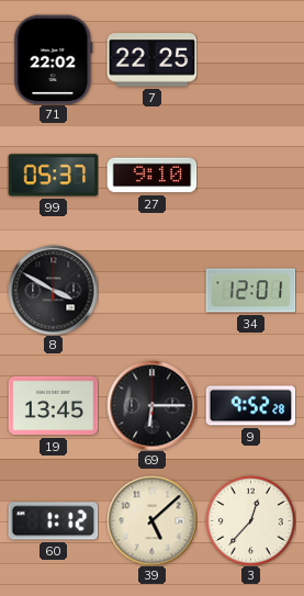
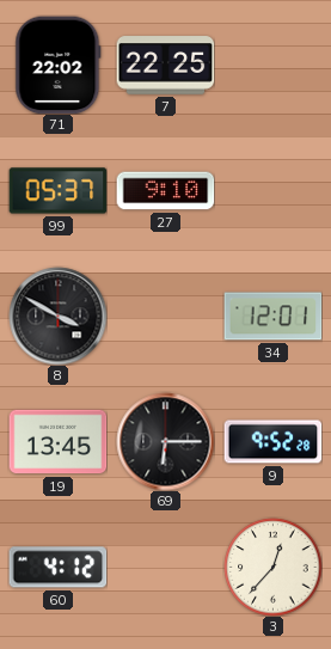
60: 1:12 -> 4:12 (57, 568)
39: 5:08 -> none (151, 520)
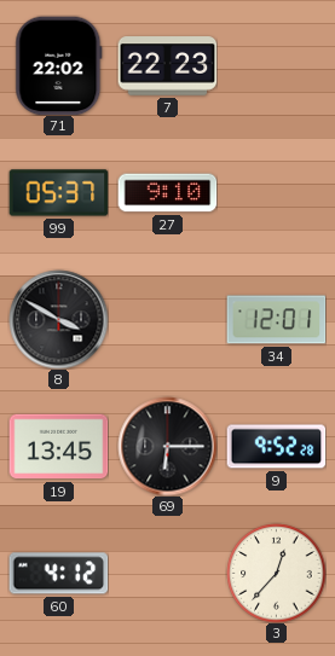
7: 22:25 -> 22:23 (167, 66)
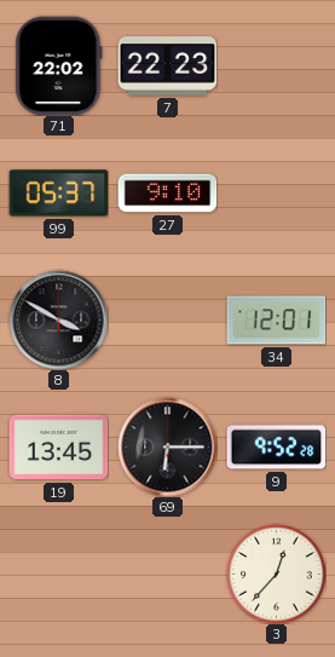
60: 4:12 -> none (58, 574)
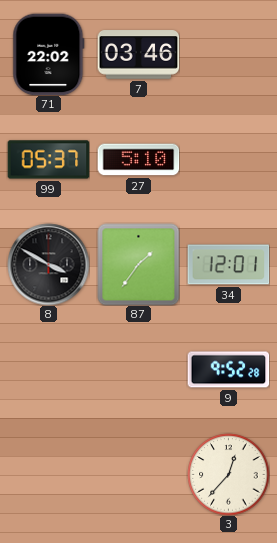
7: 22:23 -> 03:46 (138, 55)
27: 9:10 -> 5:10 (138, 160)
87: none -> 1:36 (138, 264)
19: 13:45 -> none (58, 448)
69: 6:15 -> none (167, 446)
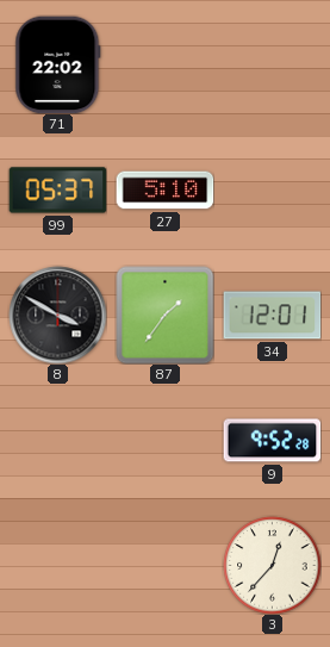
7: 03:46 -> none (138, 55)
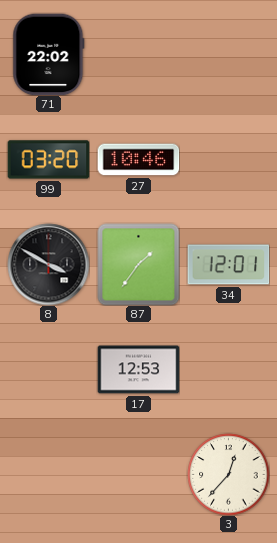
99: 05:37 -> 03:20 (48, 160)
27: 5:10 -> 10:46 (138, 160)
17: none -> 12:53 (138, 370)
9: 9:52 -> none (272, 441)
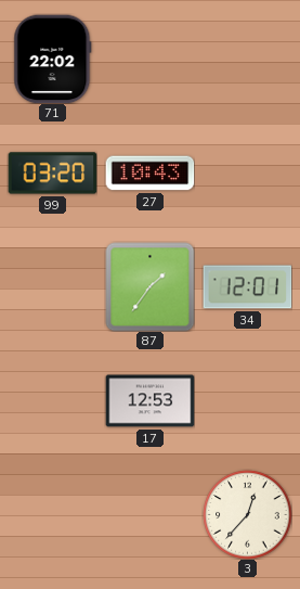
27: 10:46 -> 10:43 (149, 174)
8: 3:50 -> none (48, 264)
